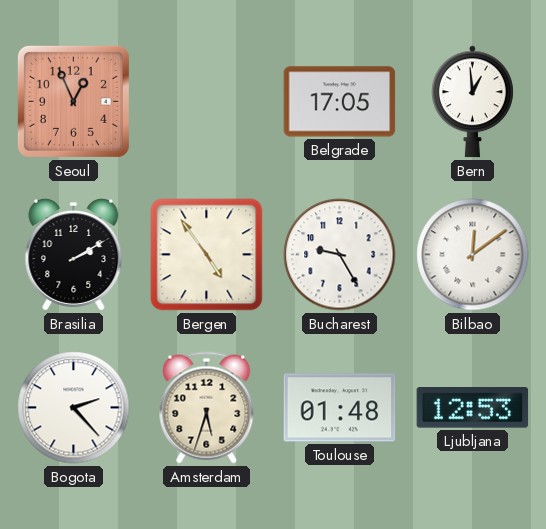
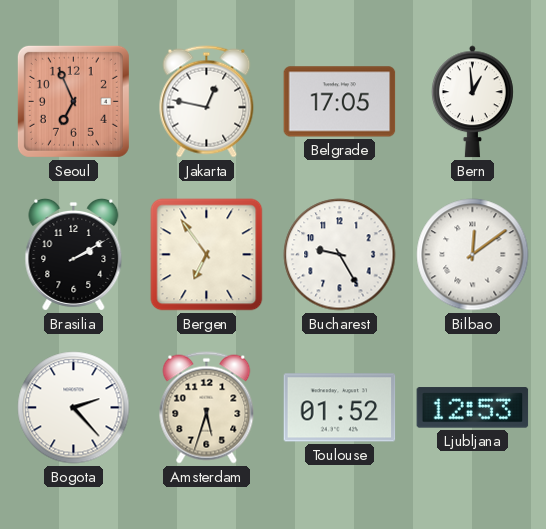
Seoul: 12:56 -> 6:56 (73, 101)
Jakarta: none -> 12:47 (207, 102)
Bergen: 4:54 -> 6:54 (207, 255)
Toulouse: 01:48 -> 01:52 (340, 408)
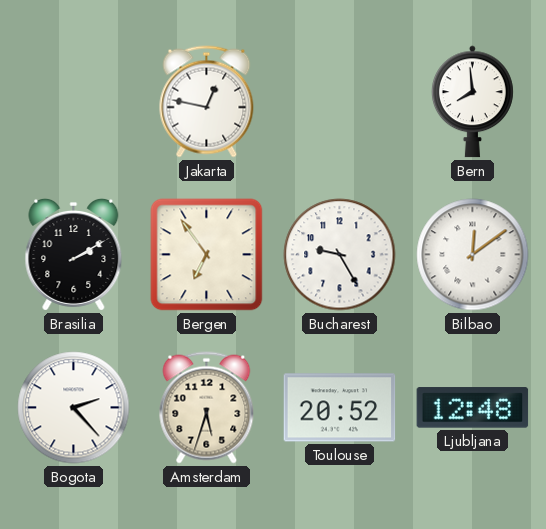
Seoul: 6:56 -> none (73, 101)
Belgrade: 17:05 -> none (340, 102)
Bern: 12:59 -> 7:59 (472, 102)
Toulouse: 01:52 -> 20:52 (340, 408)
Ljubljana: 12:53 -> 12:48 (473, 408)
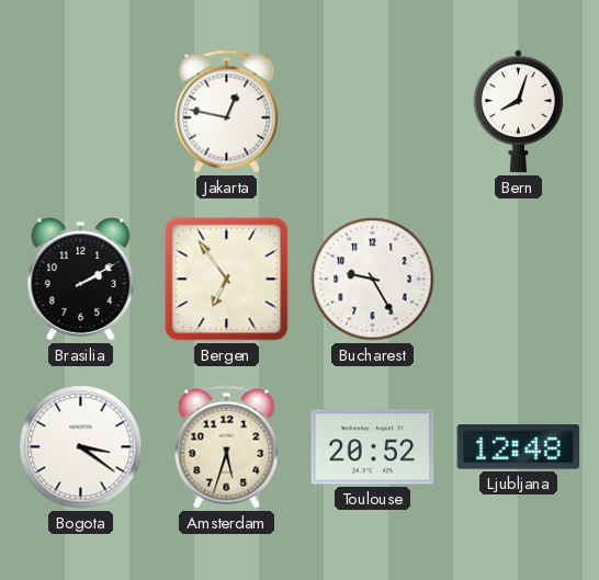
Bern: 7:59 -> 8:03 (518, 112)
Bilbao: 12:09 -> none (473, 255)
Bogota: 2:23 -> 3:21 (81, 447)
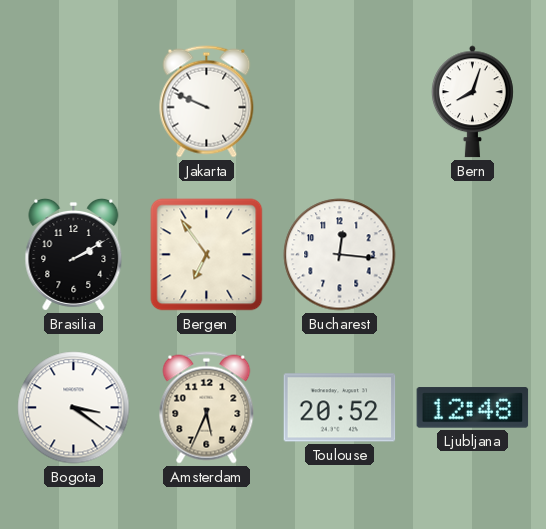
Jakarta: 12:47 -> 9:49 (207, 102)
Bucharest: 9:25 -> 12:16 (340, 255)
Amsterdam: 5:33 -> 5:34 (207, 408)
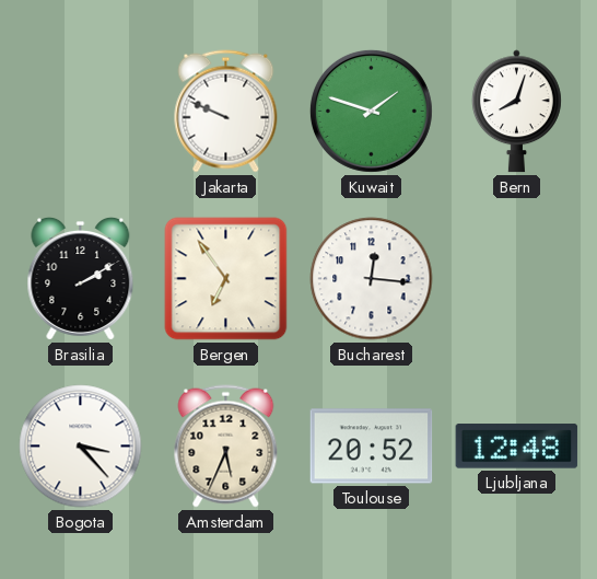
Kuwait: none -> 1:48 (371, 111)
Bogota: 3:21 -> 3:23 (81, 447)
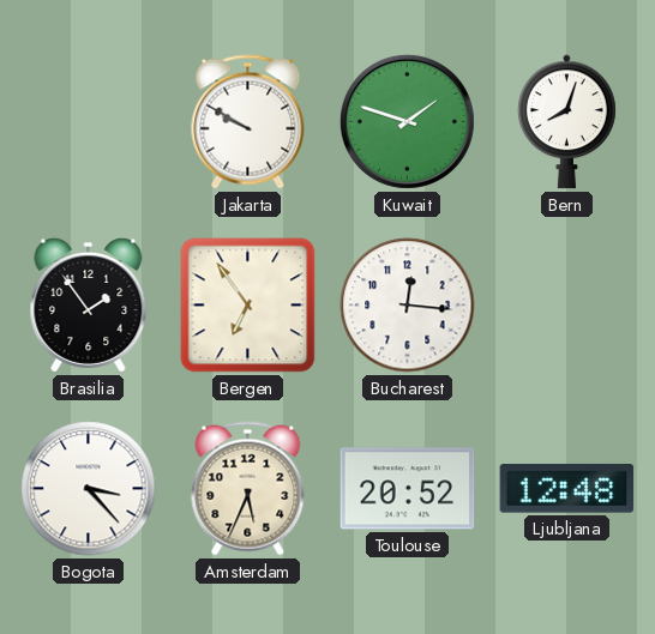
Jakarta: 9:49 -> 9:50 (248, 122)
Brasilia: 2:10 -> 1:54 (89, 304)
